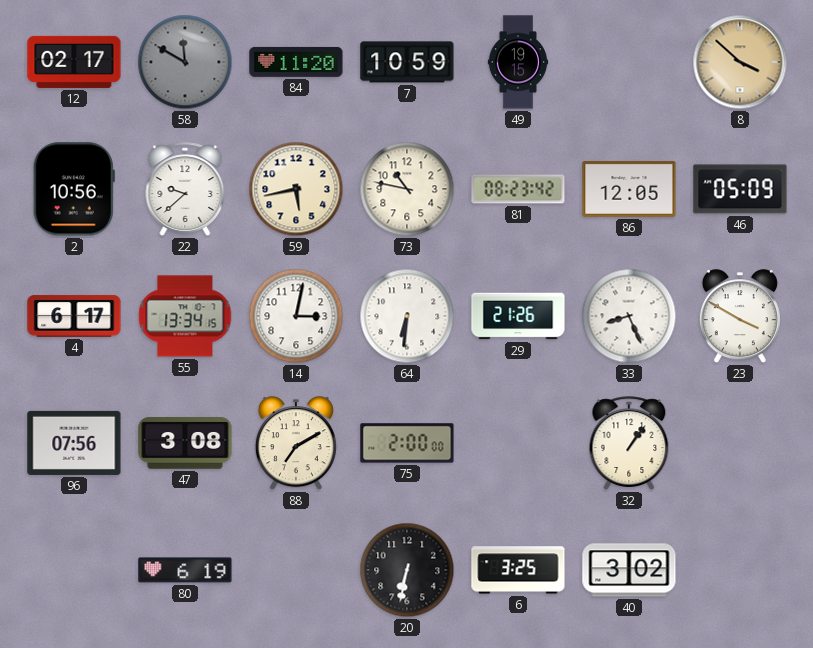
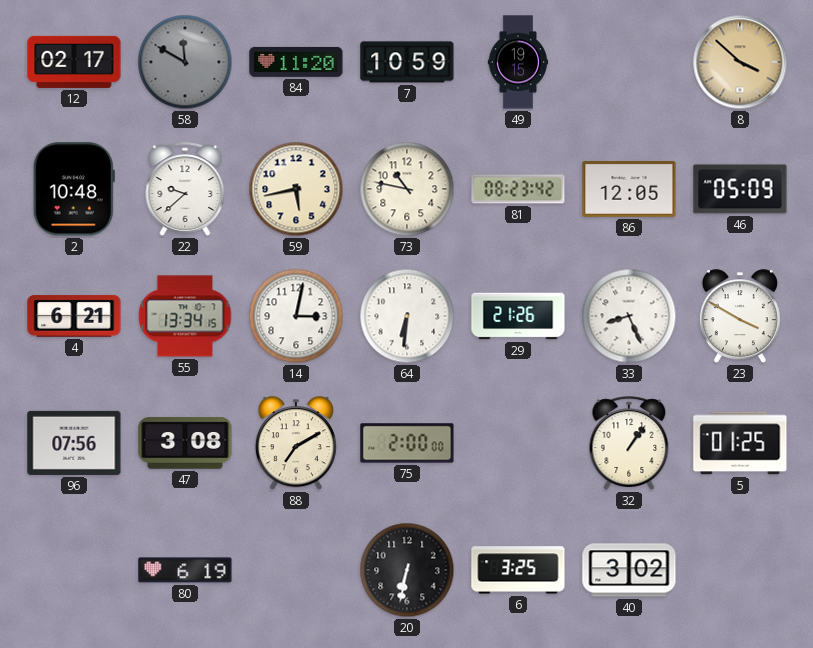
2: 10:56 -> 10:48 (74, 189)
4: 6:17 -> 6:21 (74, 316)
5: none -> 01:25 (740, 443)
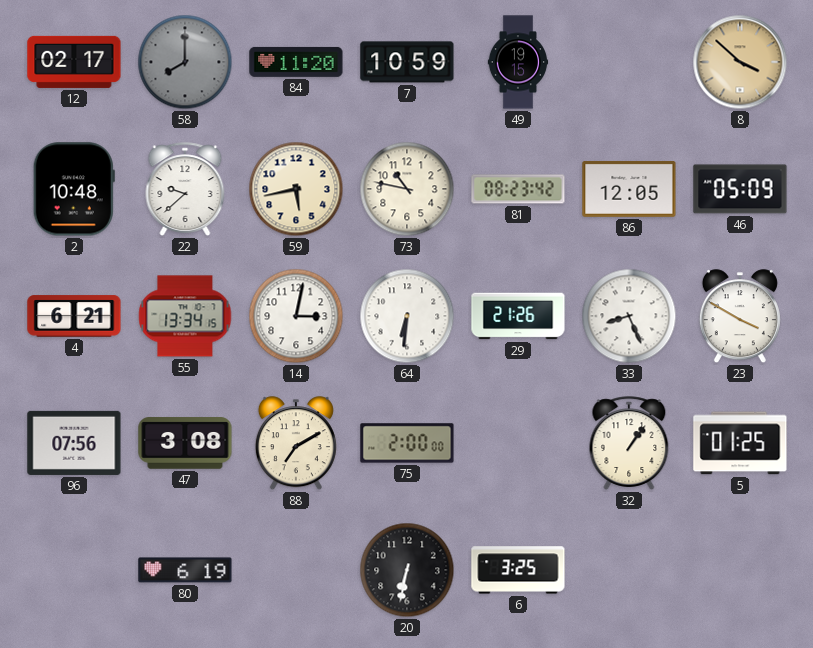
58: 11:50 -> 8:00 (185, 62)
40: 3:02 -> none (629, 570)
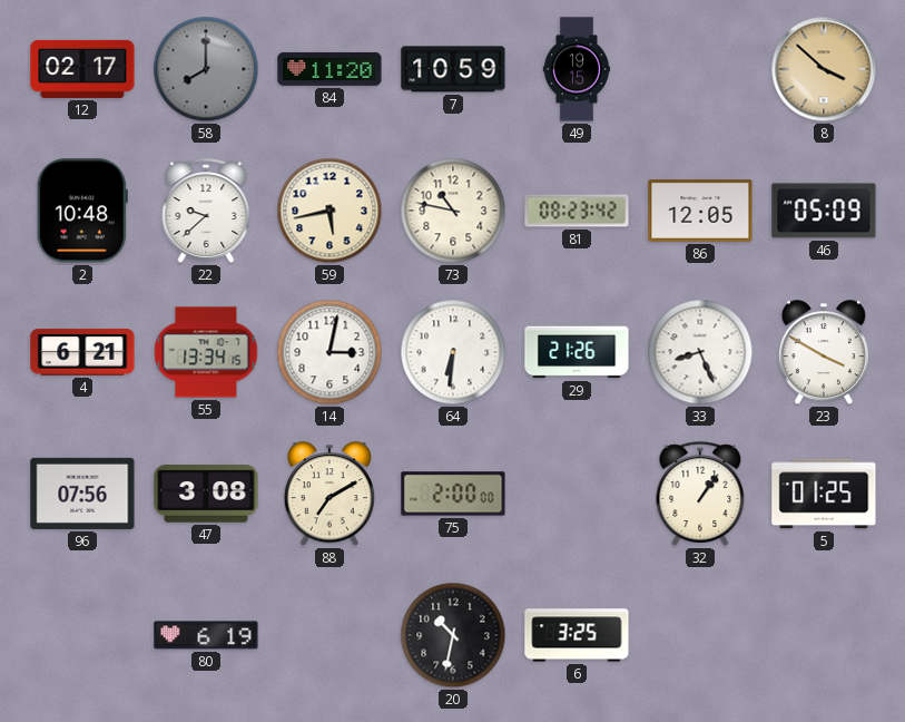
20: 6:32 -> 10:32 (453, 635)
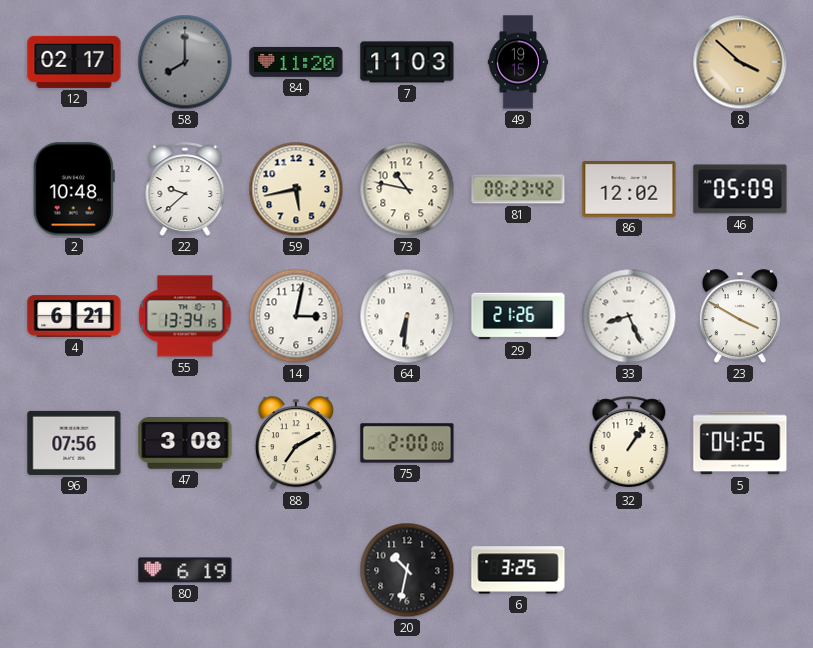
7: 10:59 -> 11:03 (407, 62)
86: 12:05 -> 12:02 (629, 190)
5: 01:25 -> 04:25 (740, 443)
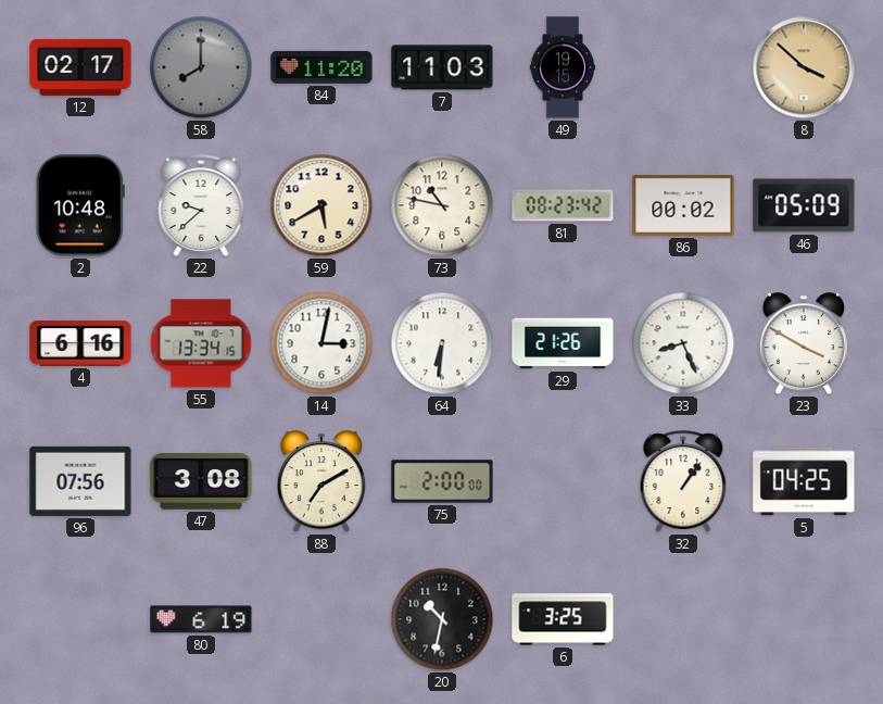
59: 5:43 -> 5:40 (321, 205)
86: 12:02 -> 00:02 (683, 206)
4: 6:21 -> 6:16 (80, 343)
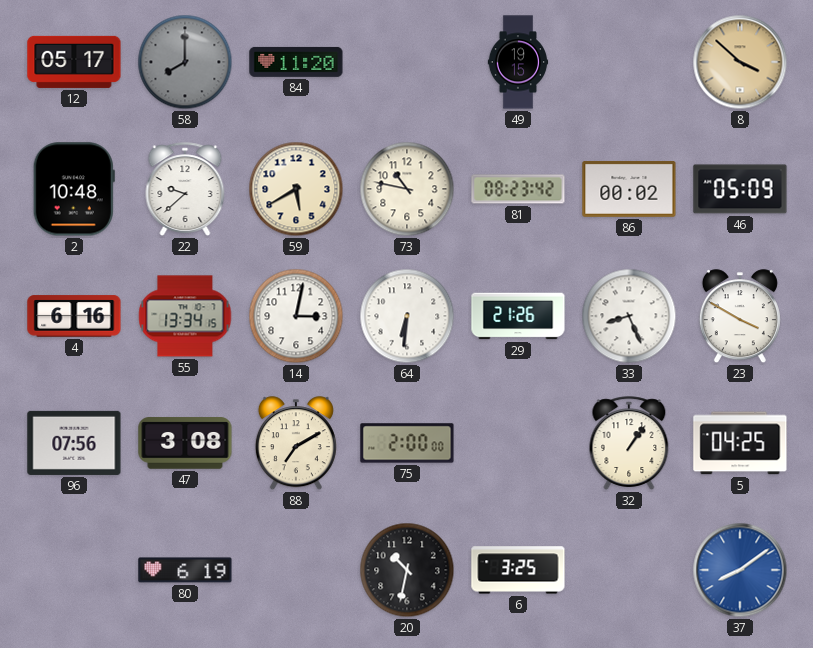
12: 02:17 -> 05:17 (74, 62)
7: 11:03 -> none (442, 67)
37: none -> 8:09 (740, 570)
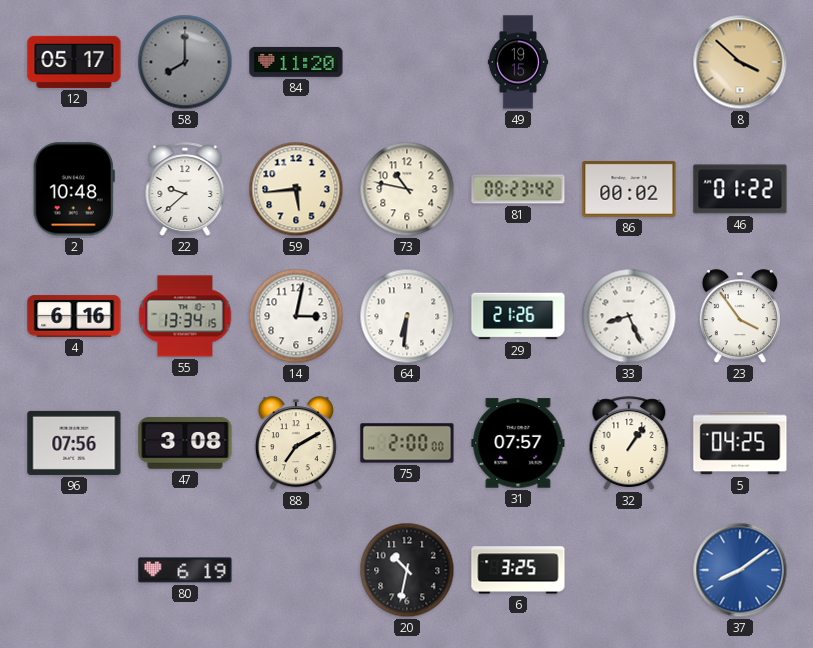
59: 5:40 -> 5:44 (296, 189)
46: 05:09 -> 01:22 (740, 189)
23: 3:50 -> 3:54 (740, 317)
31: none -> 07:57 (518, 443)
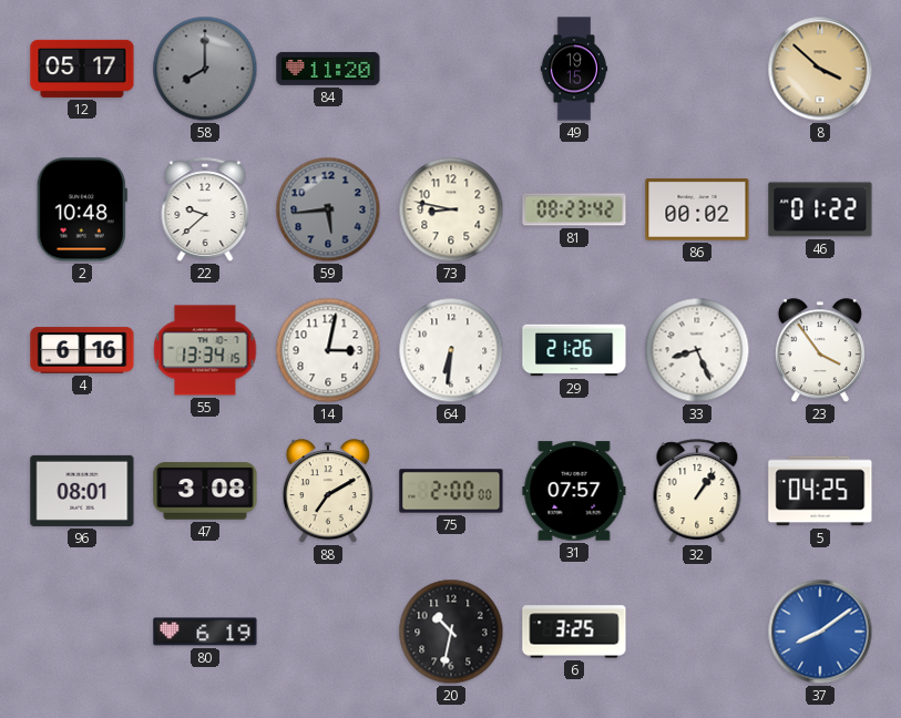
59 dial: cream -> grey (328, 209)
73: 10:47 -> 8:47 (451, 209)
96: 07:56 -> 08:01 (82, 491)
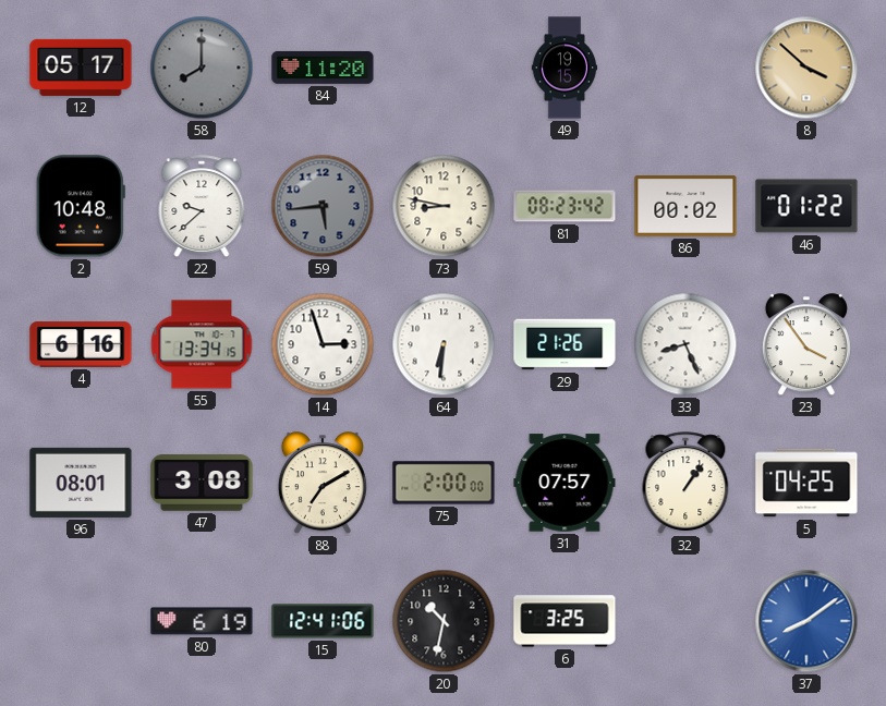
14: 3:02 -> 2:57 (323, 344)
15: none -> 12:41 (323, 621)
